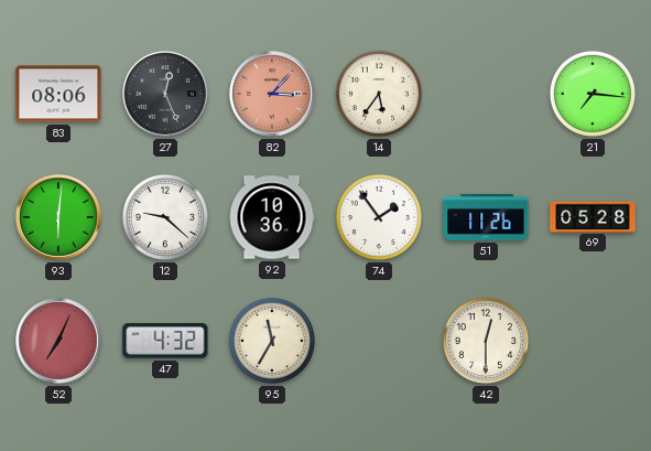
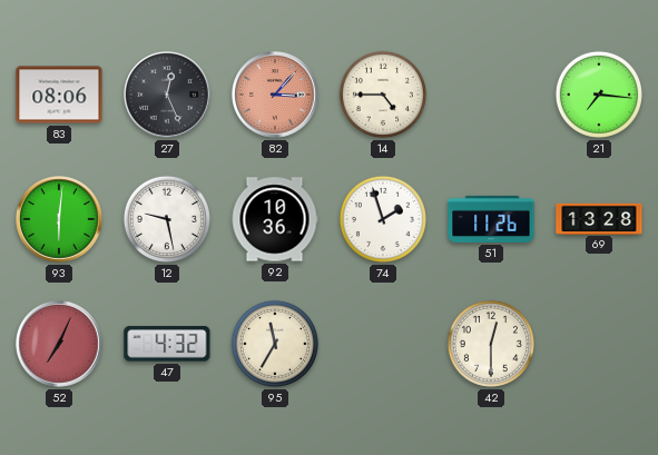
14: 5:36 -> 4:45 (383, 95)
12: 9:22 -> 9:28 (167, 219)
74: 1:54 -> 1:57 (383, 219)
69: 05:28 -> 13:28 (599, 218)
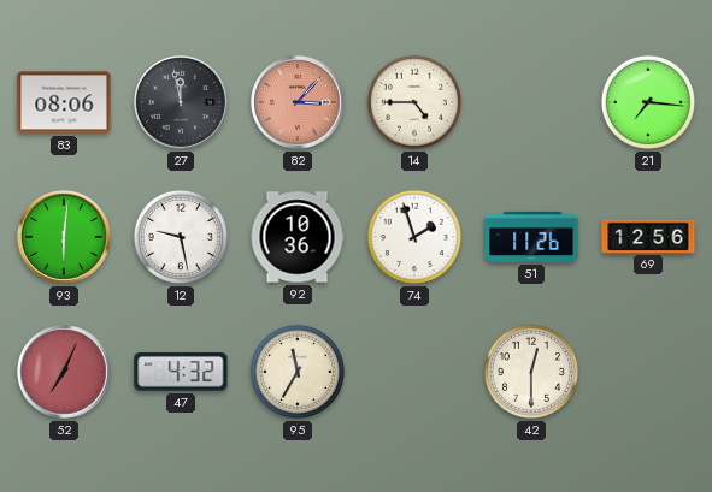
27: 12:26 -> 11:58 (182, 103)
69: 13:28 -> 12:56 (648, 236)
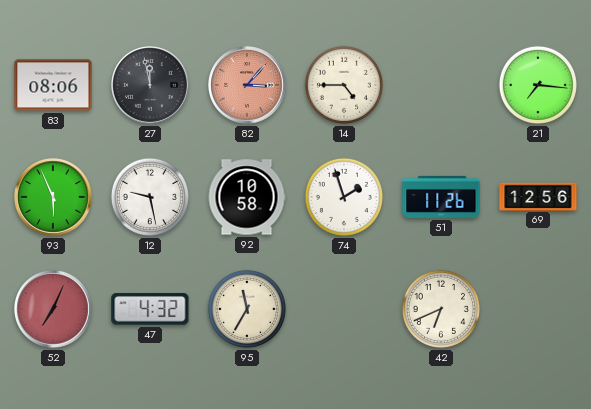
93: 6:01 -> 5:56 (54, 198)
92: 10:36 -> 10:58 (247, 197)
42: 12:30 -> 6:41 (441, 309)
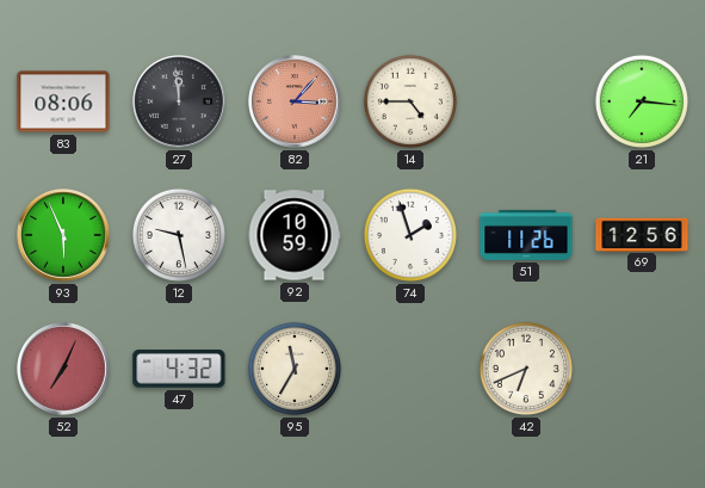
27: 11:58 -> 11:59 (180, 103)
92: 10:58 -> 10:59 (295, 235)
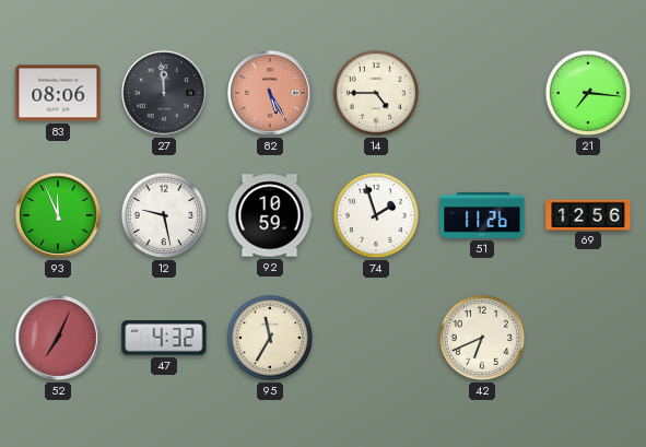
82: 3:07 -> 5:25 (271, 94)
93: 5:56 -> 11:56 (59, 216)
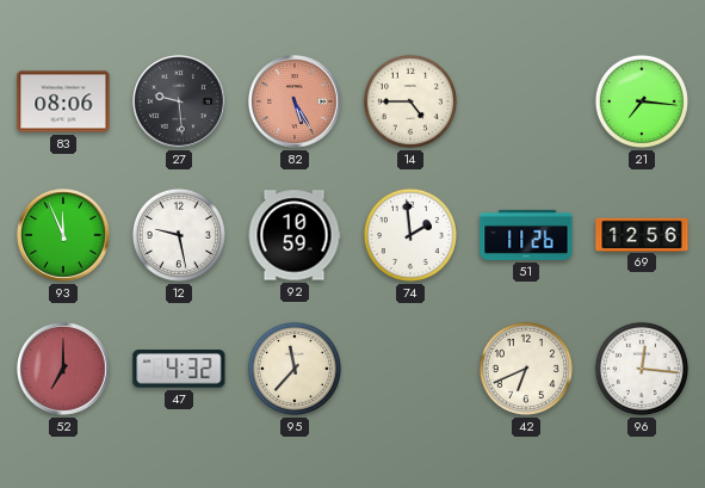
27: 11:59 -> 9:29 (180, 103)
74: 1:57 -> 1:59 (410, 235)
52: 7:04 -> 7:00 (64, 370)
95: 11:35 -> 11:37 (295, 369)
96: none -> 12:16 (642, 369)
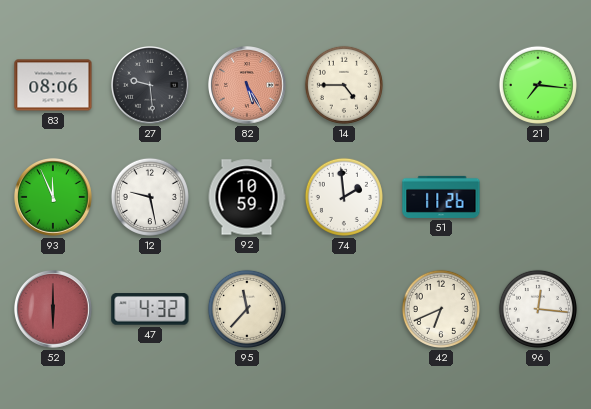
69: 12:56 -> none (642, 234)
52: 7:00 -> 6:00 (54, 310)
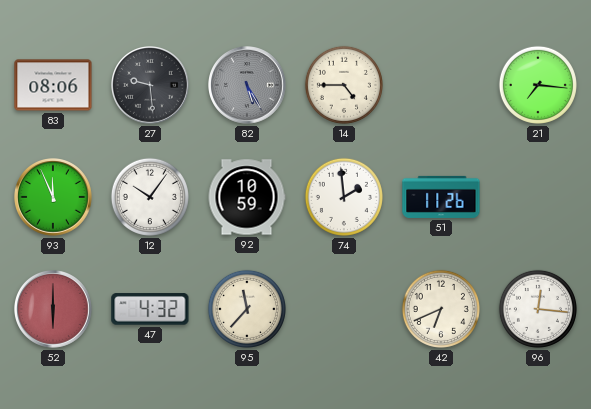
82 dial: salmon -> grey (248, 86)
12: 9:28 -> 10:06 (150, 197)
